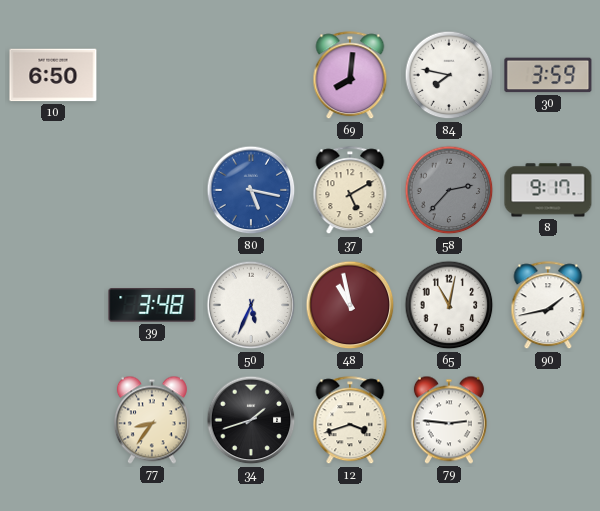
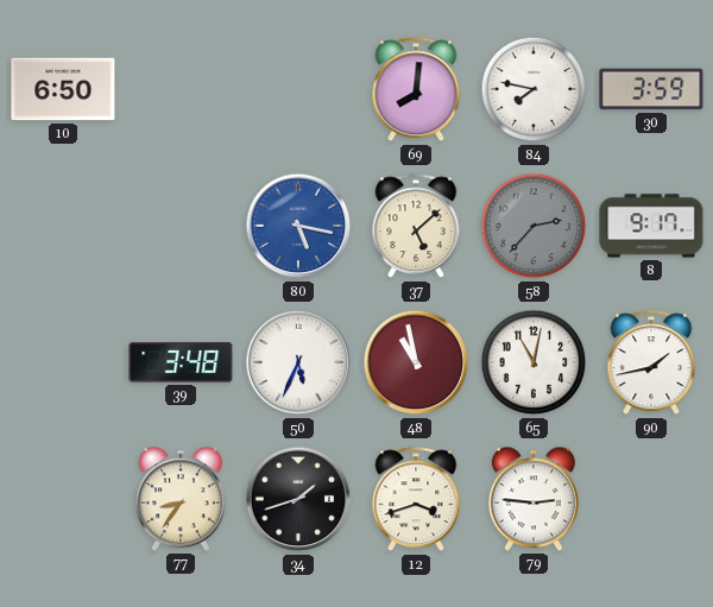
37: 5:10 -> 5:08 (416, 227)
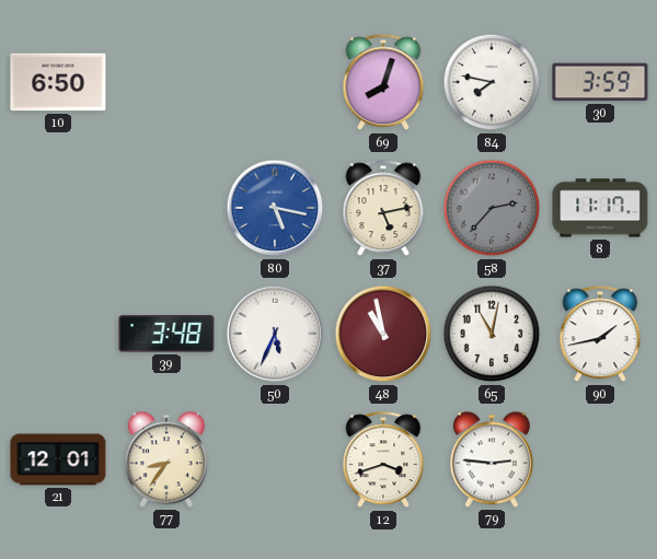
69: 8:01 -> 8:03 (383, 83)
37: 5:08 -> 5:13 (383, 209)
8: 9:17 -> 11:17 (600, 208)
21: none -> 12:01 (58, 459)
34: 1:42 -> none (298, 499)
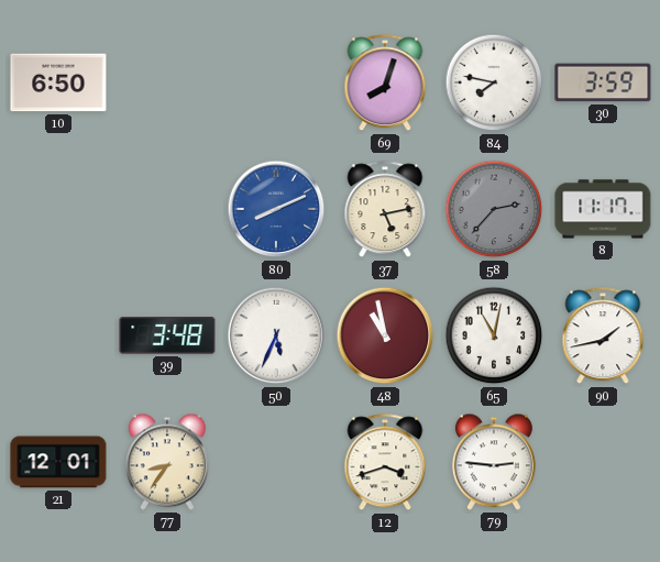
80: 5:17 -> 8:11 (276, 209)
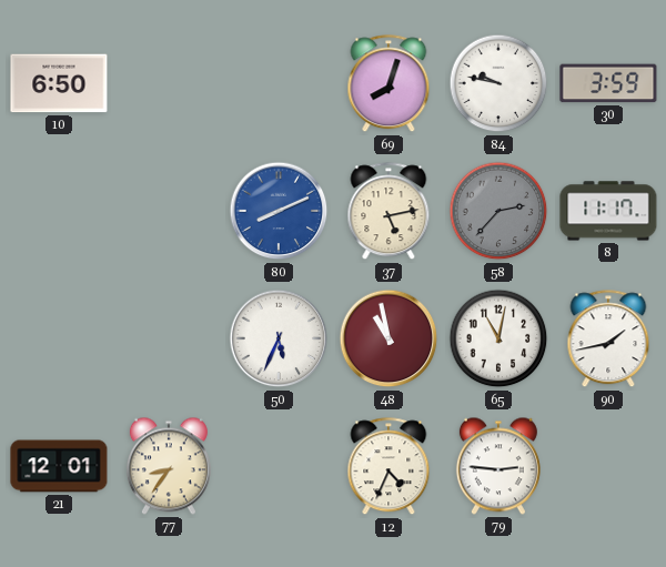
84: 7:47 -> 9:47 (498, 83)
39: 3:48 -> none (167, 335)
12: 3:42 -> 4:34 (389, 467)
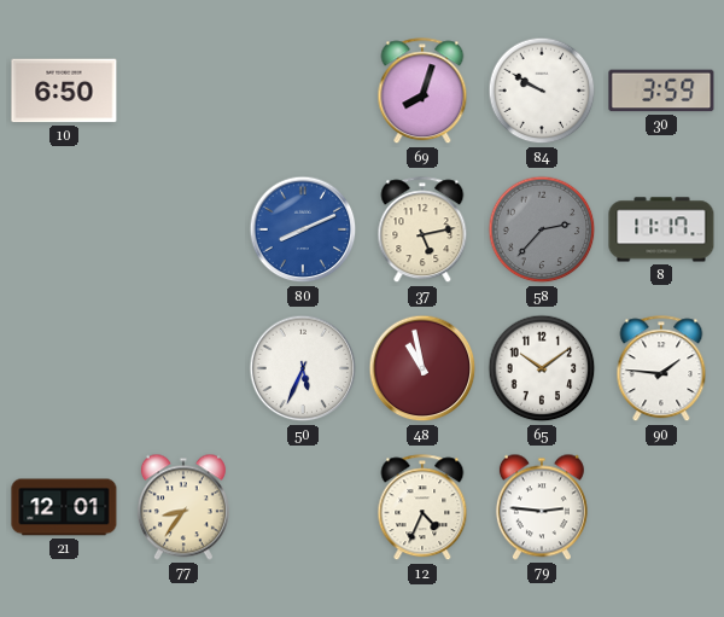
84: 9:47 -> 9:50 (542, 91)
65: 11:02 -> 10:09 (542, 368)
90: 1:43 -> 1:46 (661, 369)
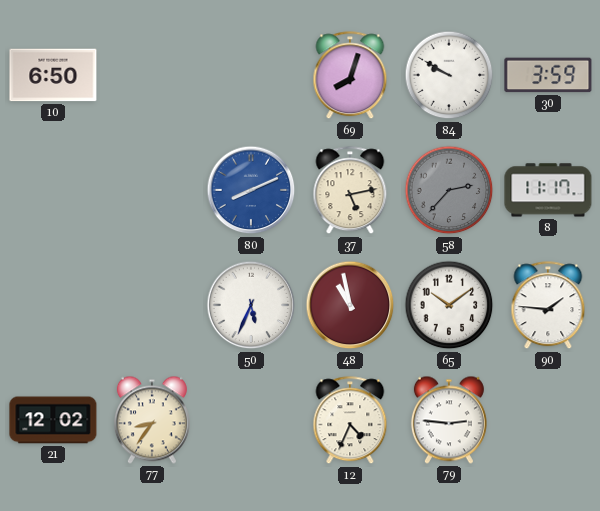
21: 12:01 -> 12:02 (53, 420)
